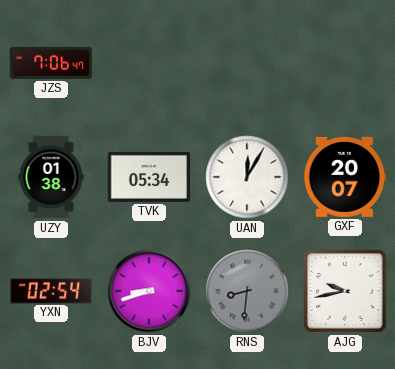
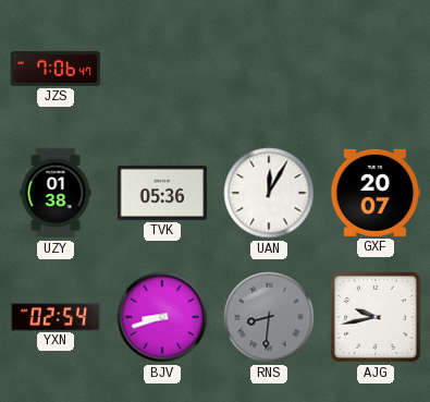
TVK: 05:34 -> 05:36 (162, 193)
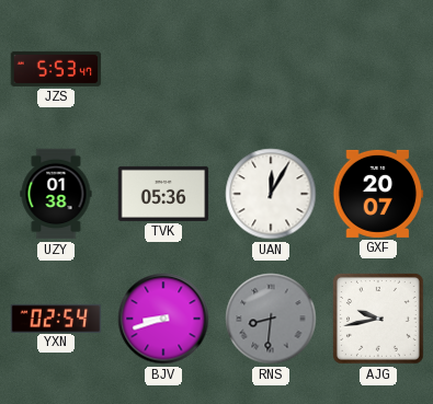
JZS: 7:06 -> 5:53 (56, 69)
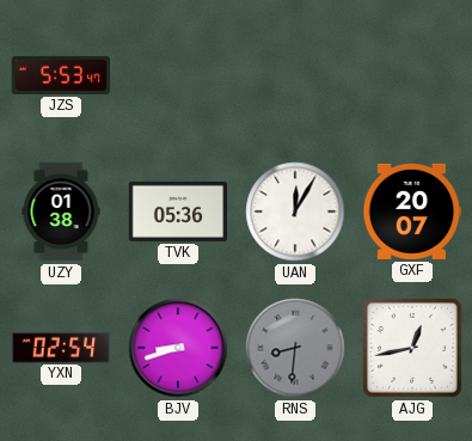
AJG: 9:43 -> 12:43 (412, 348)
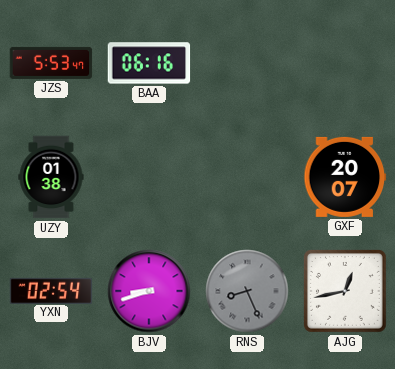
BAA: none -> 06:16 (149, 63)
TVK: 05:36 -> none (178, 212)
UAN: 12:05 -> none (295, 212)
RNS: 8:31 -> 8:26 (247, 291)
